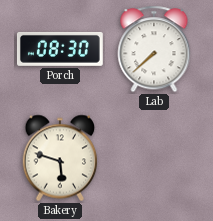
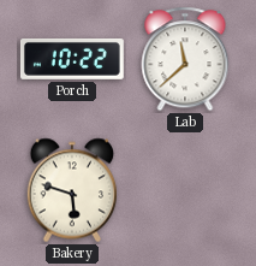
Porch: 08:30 -> 10:22 (72, 59)
Lab: 7:38 -> 11:38 (185, 59)
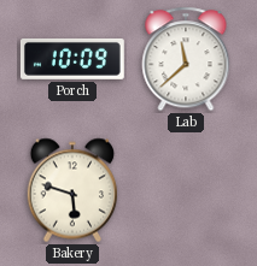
Porch: 10:22 -> 10:09 (72, 59)
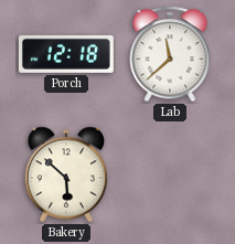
Porch: 10:09 -> 12:18 (66, 54)
Bakery: 5:48 -> 5:52 (66, 174)
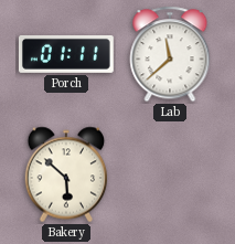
Porch: 12:18 -> 01:11 (66, 54)
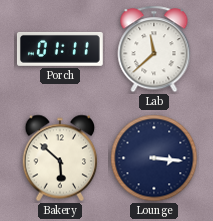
Lounge: none -> 3:16 (154, 158)
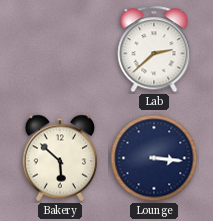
Porch: 01:11 -> none (60, 49)
Lab: 11:38 -> 2:38 (154, 49)
